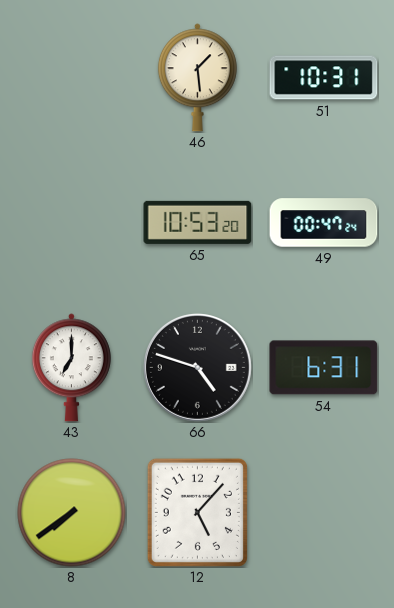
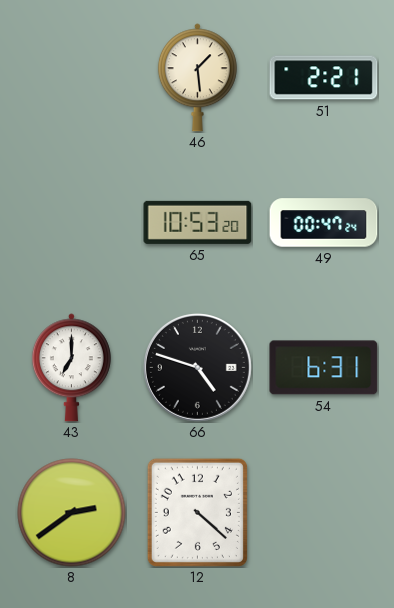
51: 10:31 -> 2:21 (324, 78)
8: 7:39 -> 2:39 (72, 513)
12: 5:07 -> 4:22 (197, 512)
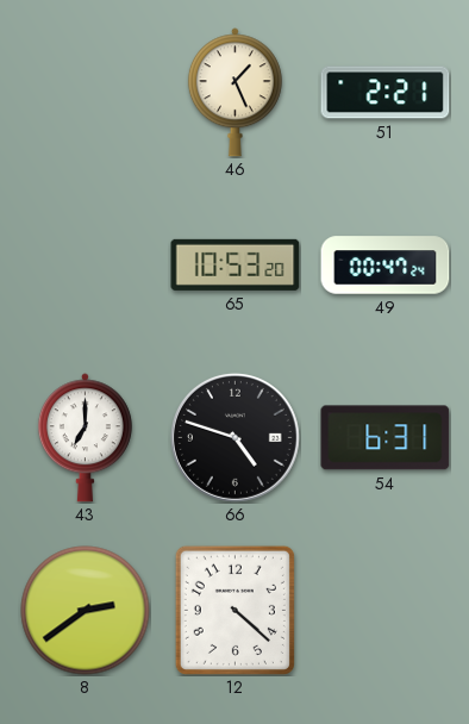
46: 1:29 -> 1:26 (234, 93)
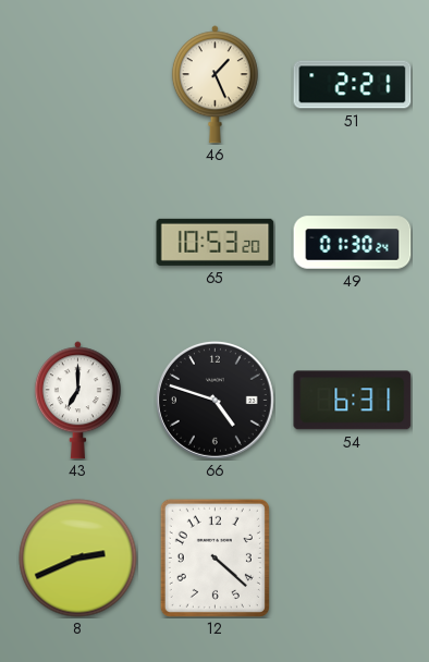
49: 00:47 -> 01:30 (353, 243)
8: 2:39 -> 2:41 (78, 559)
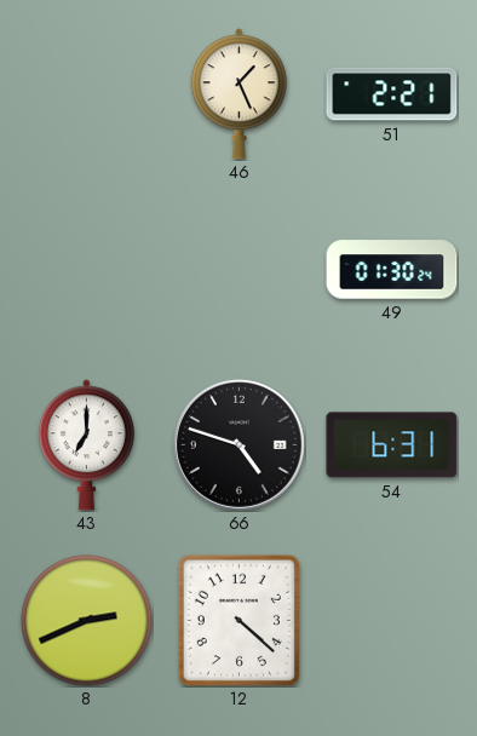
65: 10:53 -> none (216, 242)
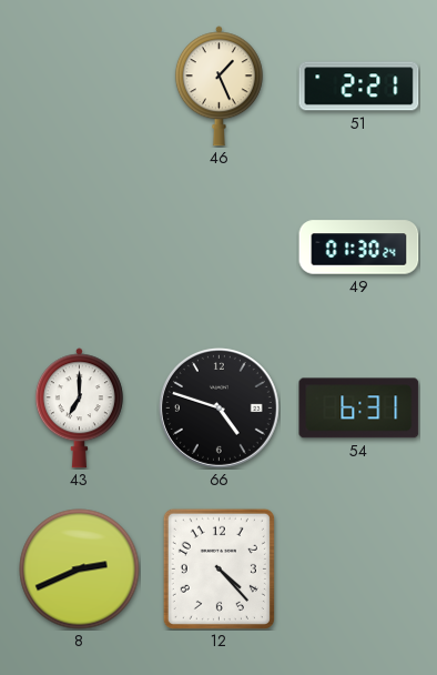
12: 4:22 -> 4:23 (218, 568)
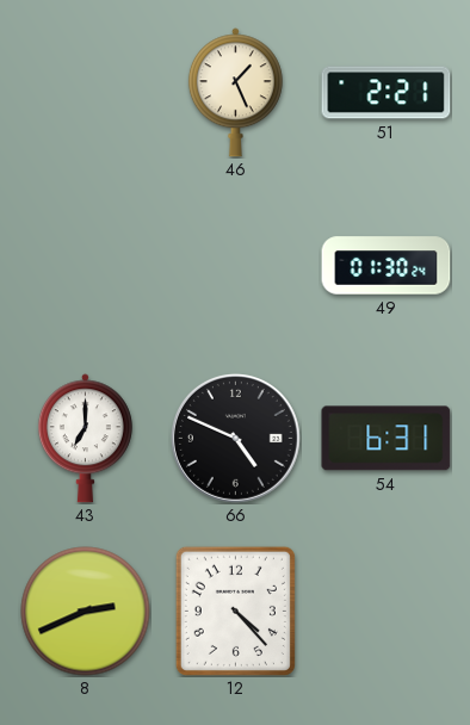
66: 4:48 -> 4:49 (235, 438)
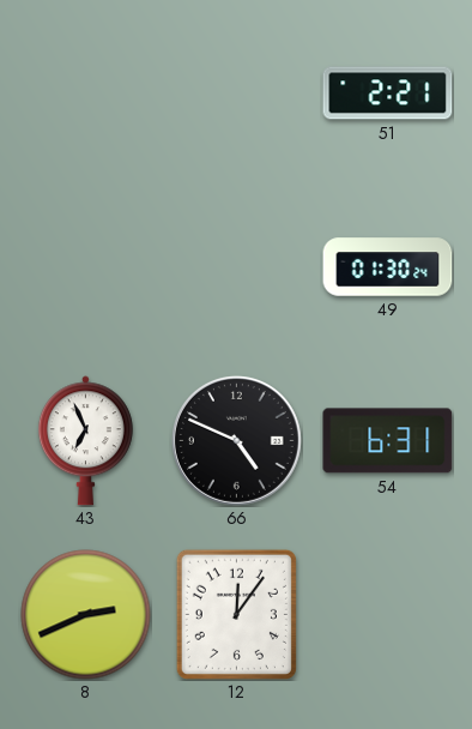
46: 1:26 -> none (235, 93)
43: 7:00 -> 6:56 (85, 441)
12: 4:23 -> 12:06 (236, 614)
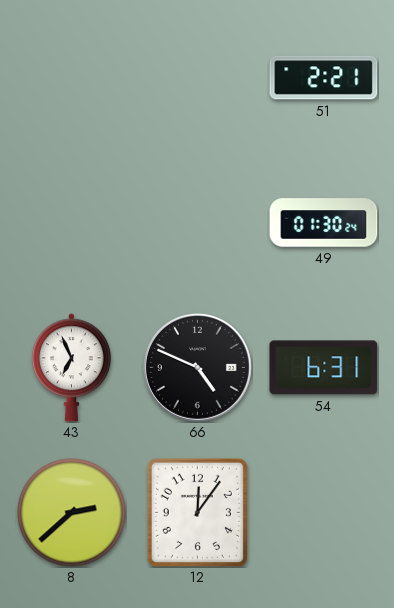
8: 2:41 -> 2:38 (72, 513)
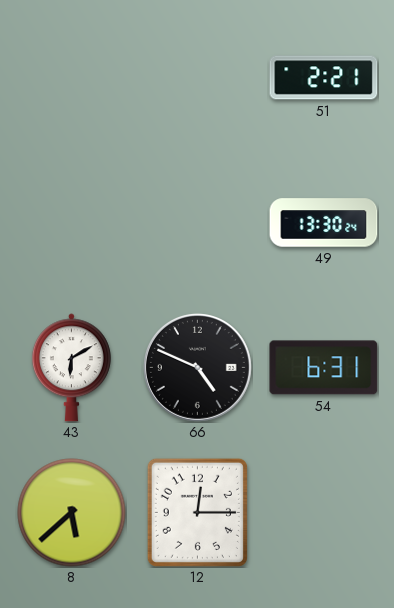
49: 01:30 -> 13:30 (324, 223)
43: 6:56 -> 6:10 (71, 368)
8: 2:38 -> 5:38 (72, 513)
12: 12:06 -> 12:15 (197, 512)
